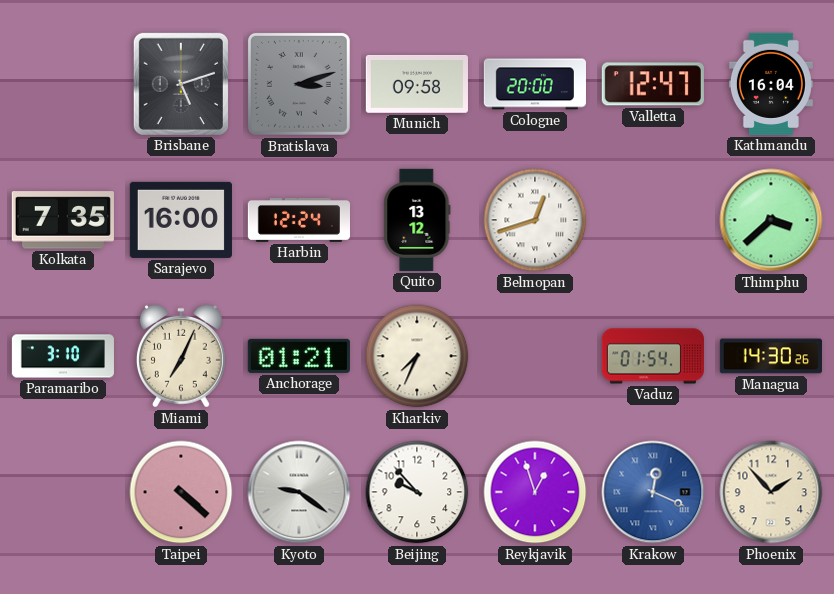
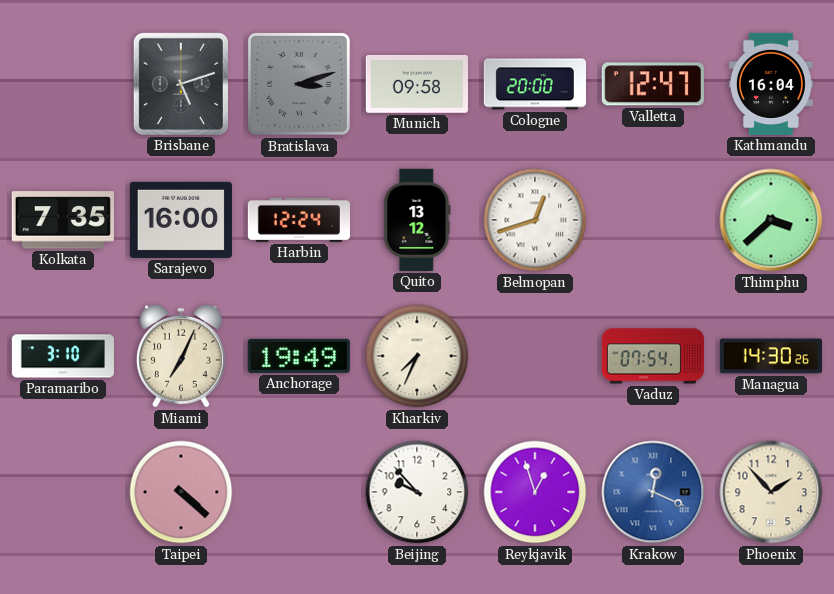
Anchorage: 01:21 -> 19:49 (299, 356)
Vaduz: 01:54 -> 07:54 (653, 356)
Kyoto: 9:21 -> none (299, 492)
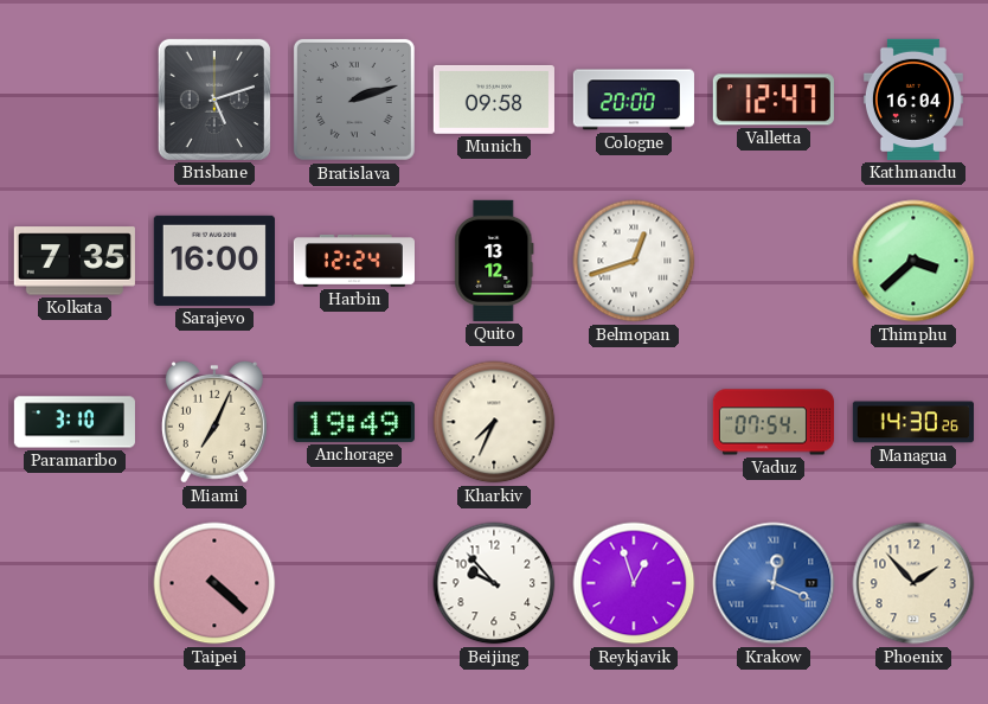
Bratislava: 3:12 -> 2:12 (354, 100)
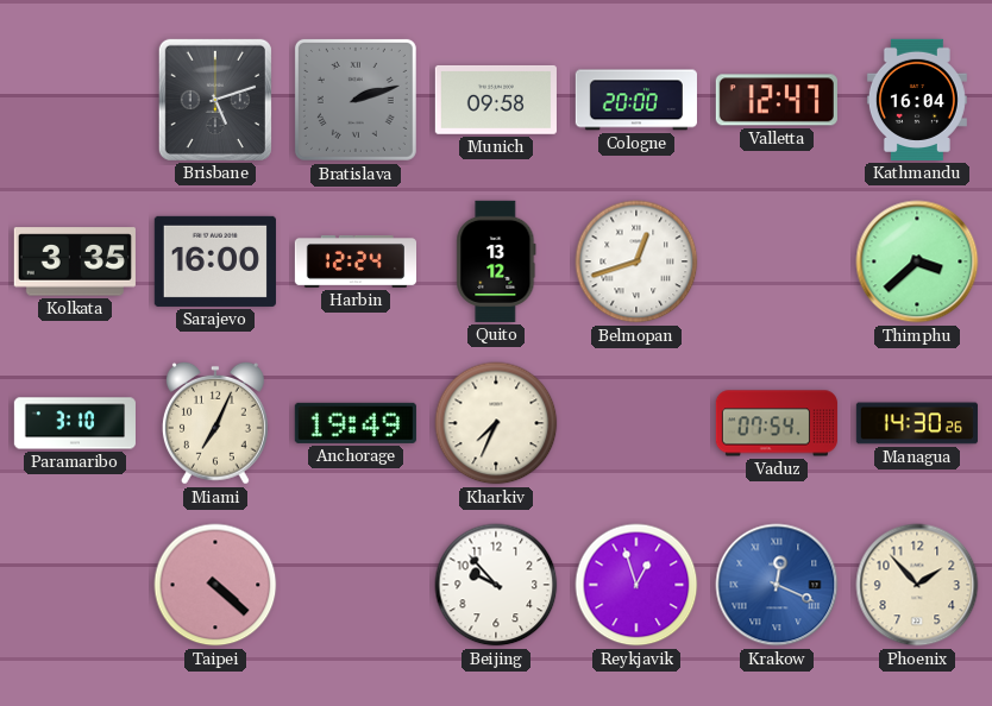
Kolkata: 7:35 -> 3:35 (75, 261)
